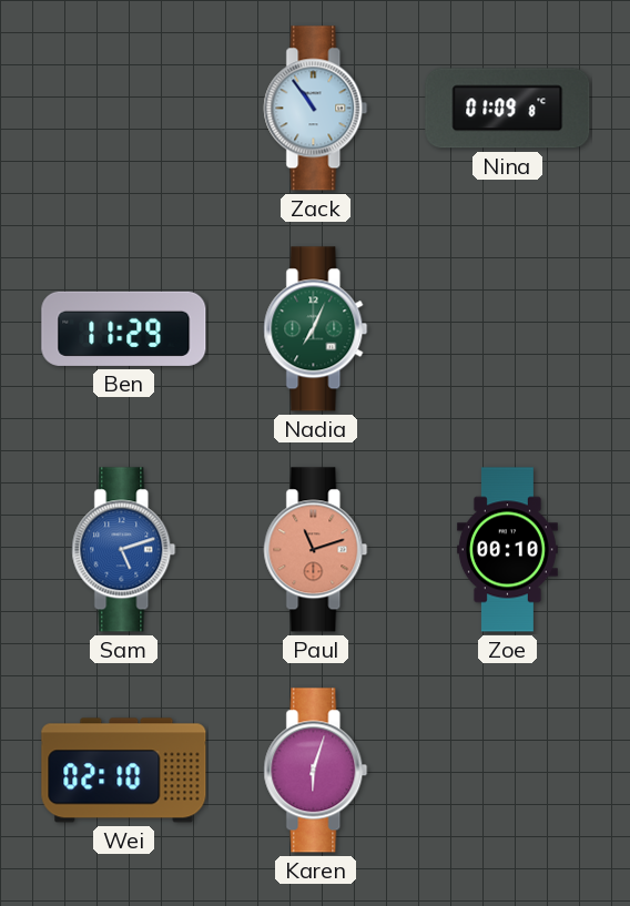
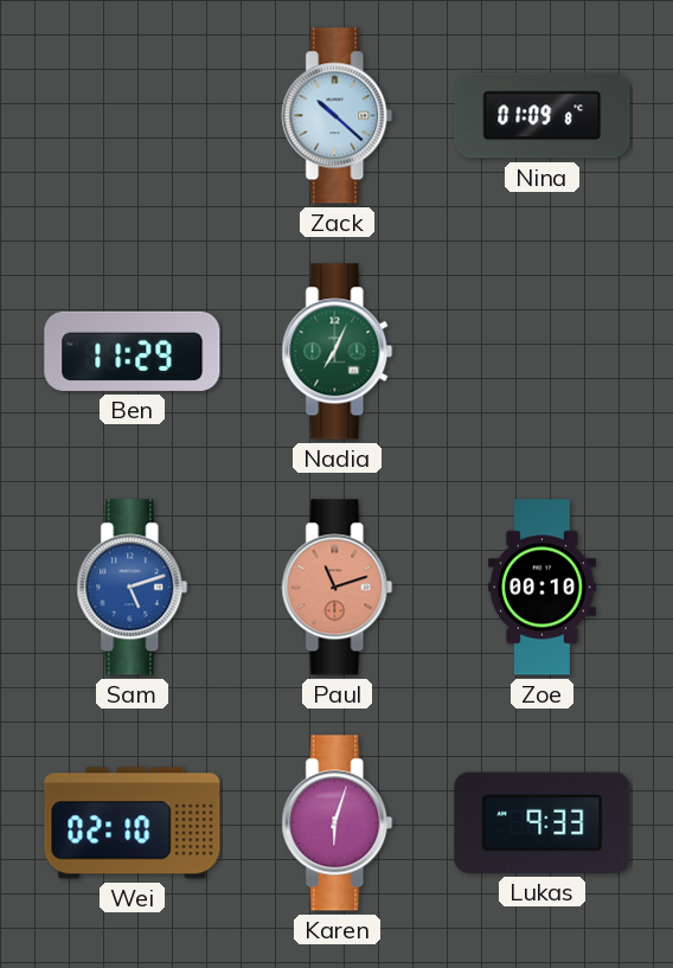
Zack: 10:54 -> 10:22 (338, 116)
Lukas: none -> 9:33 (543, 822)
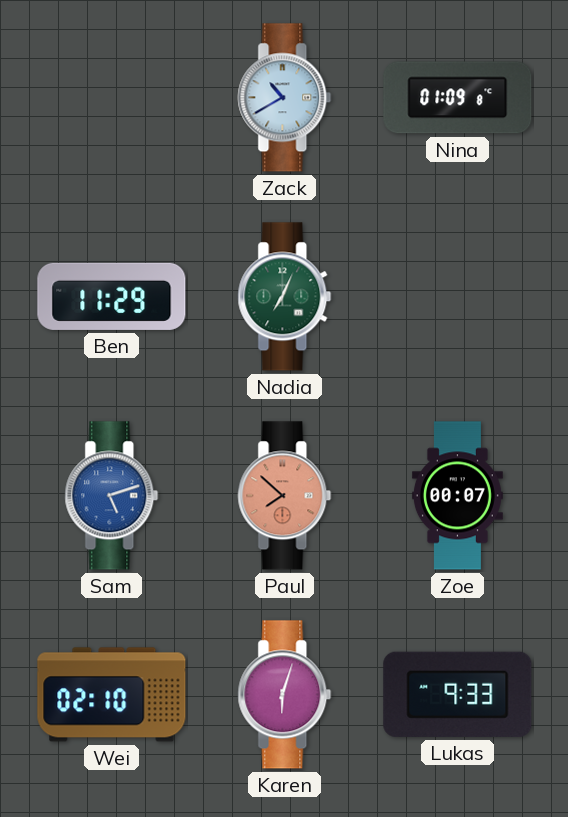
Zack: 10:22 -> 10:40 (285, 98)
Paul: 11:12 -> 7:52 (285, 496)
Zoe: 00:10 -> 00:07 (457, 496)
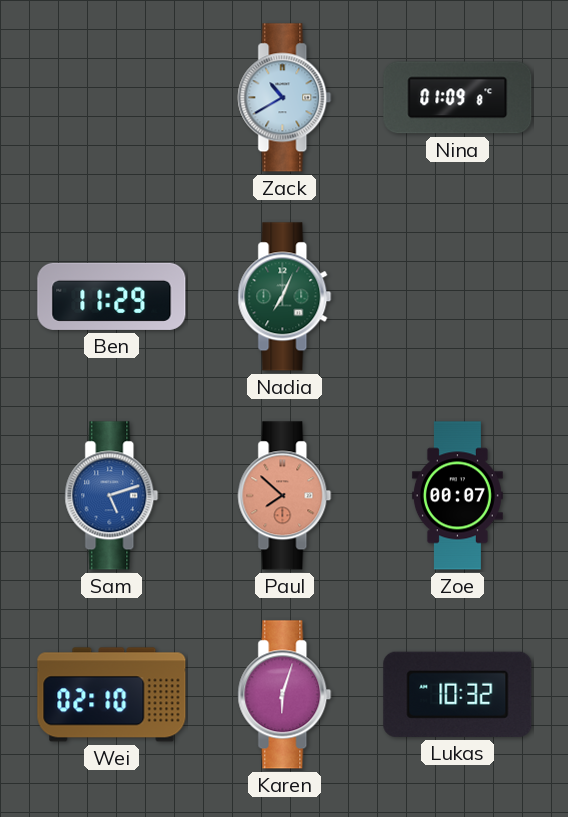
Lukas: 9:33 -> 10:32 (458, 694)
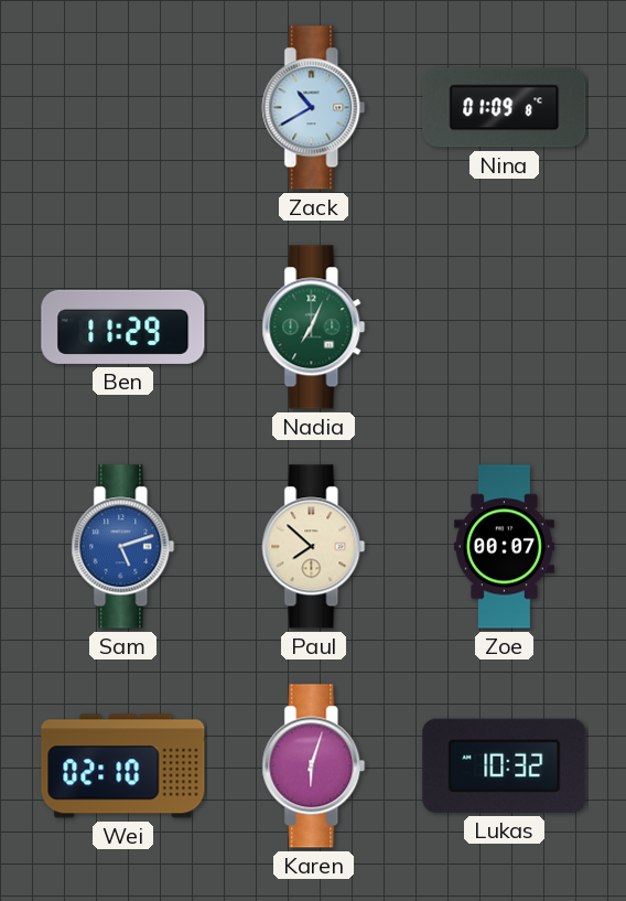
Paul dial: salmon -> cream (314, 547)
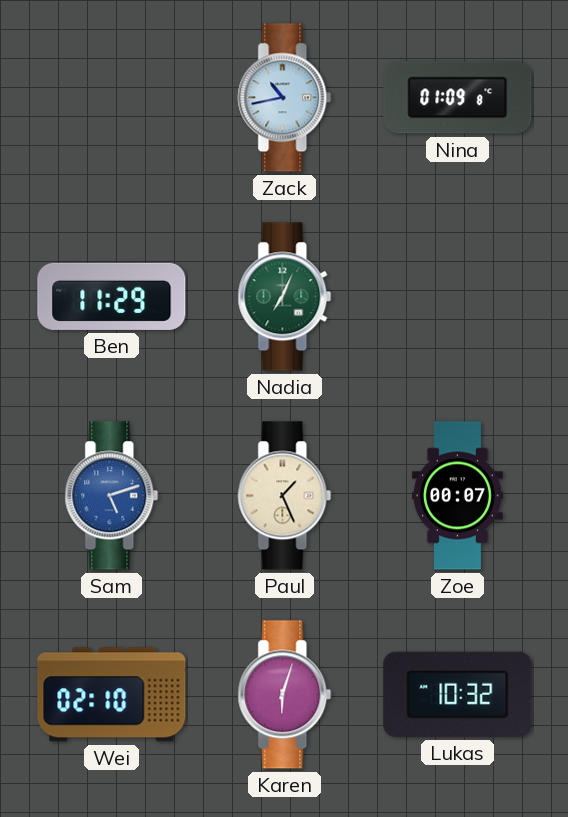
Zack: 10:40 -> 10:43 (285, 98)
Paul: 7:52 -> 1:26 (285, 496)
